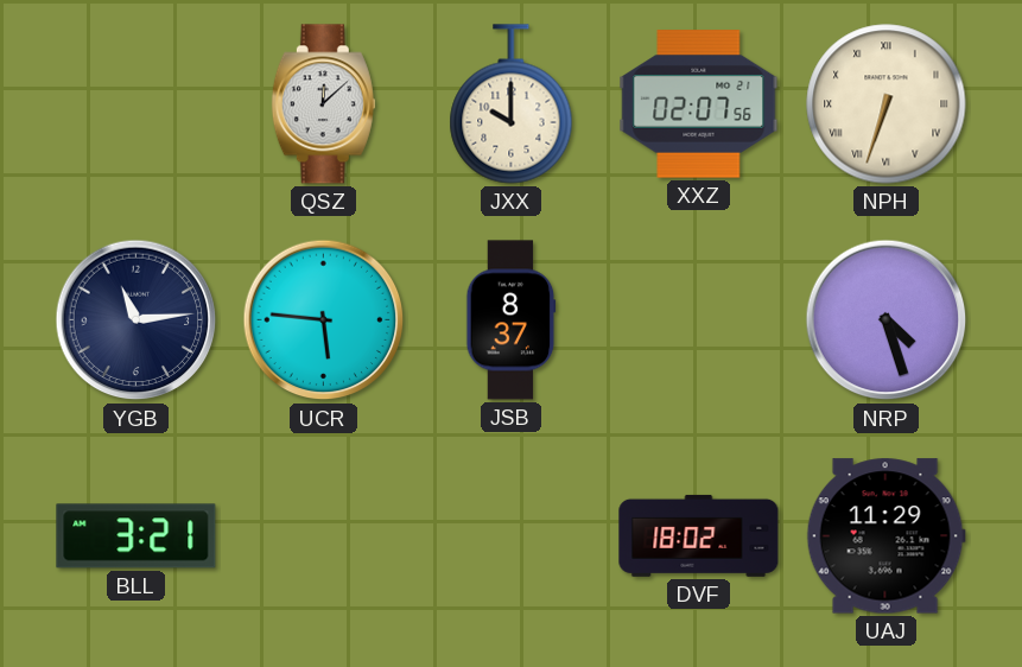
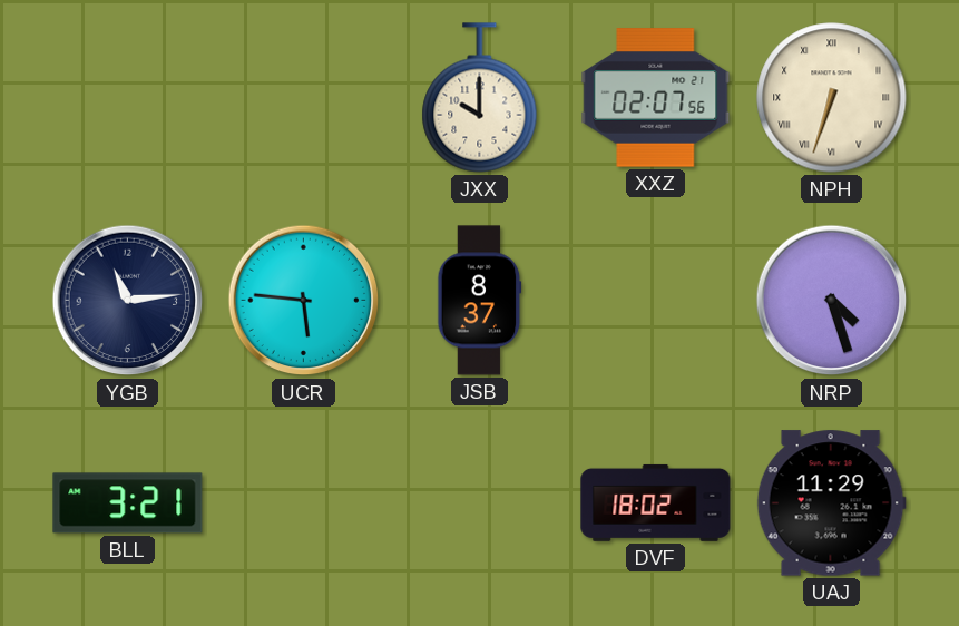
QSZ: 12:08 -> none (323, 104)
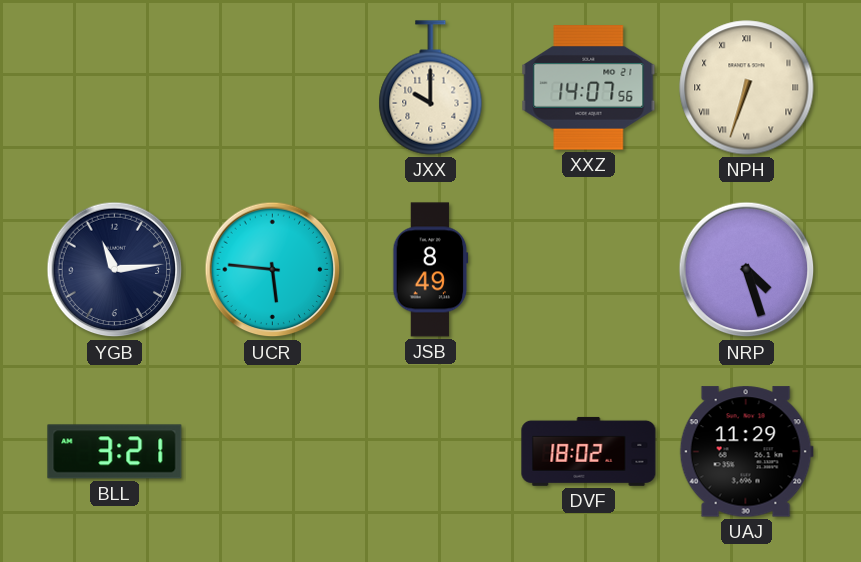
XXZ: 02:07 -> 14:07 (589, 88)
JSB: 8:37 -> 8:49 (431, 270)
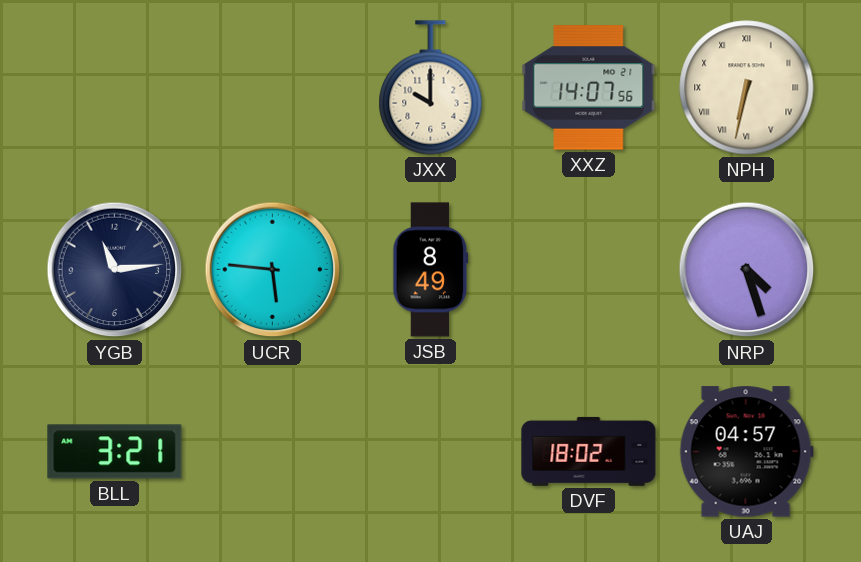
NPH: 6:33 -> 6:32 (747, 88)
UAJ: 11:29 -> 04:57 (746, 452)
